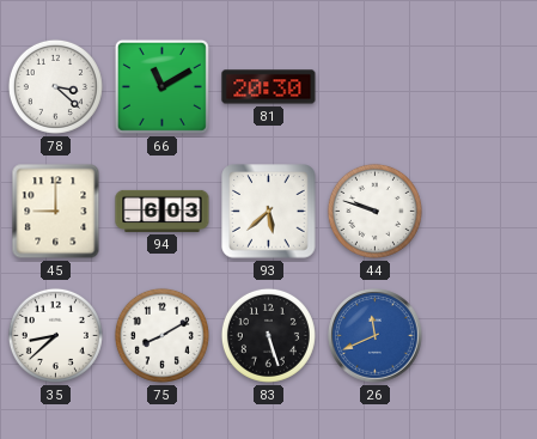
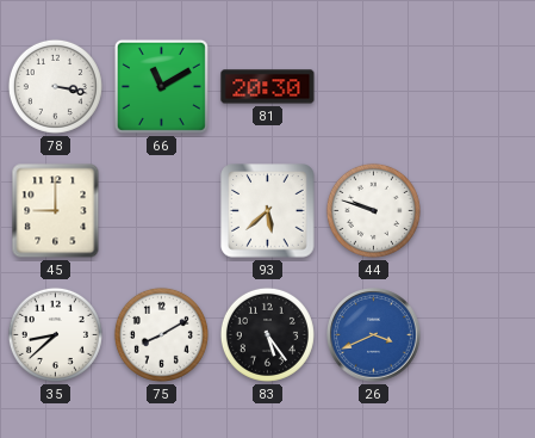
78: 3:22 -> 3:17 (55, 86)
94: 6:03 -> none (163, 211)
83: 5:27 -> 5:24 (267, 334)
26: 11:41 -> 3:41 (374, 335)
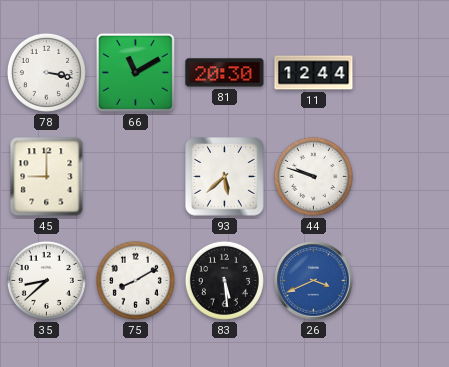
11: none -> 12:44 (314, 73)
83: 5:24 -> 5:29 (224, 280)
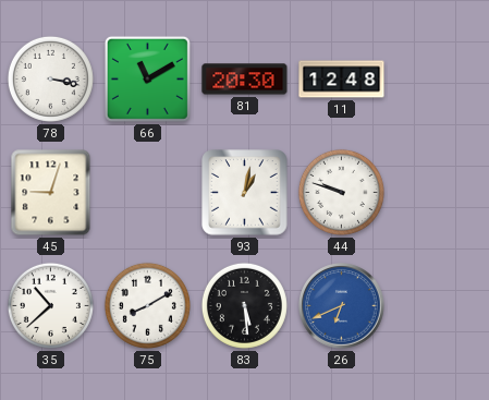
11: 12:44 -> 12:48 (342, 80)
45: 9:00 -> 9:03 (51, 193)
93: 5:38 -> 1:02 (245, 193)
35: 8:38 -> 10:38 (50, 305)
26: 3:41 -> 6:41 (342, 306)
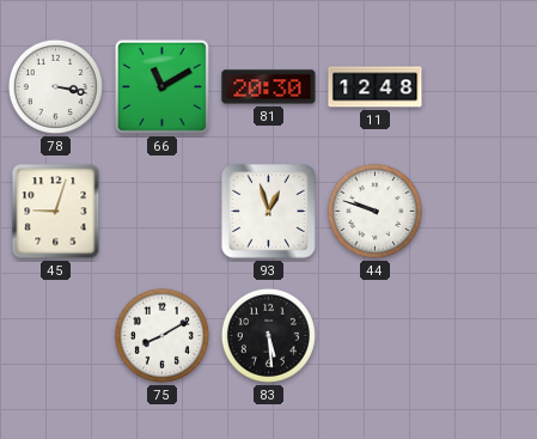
93: 1:02 -> 12:57 (269, 212)
35: 10:38 -> none (50, 305)
26: 6:41 -> none (342, 306)
